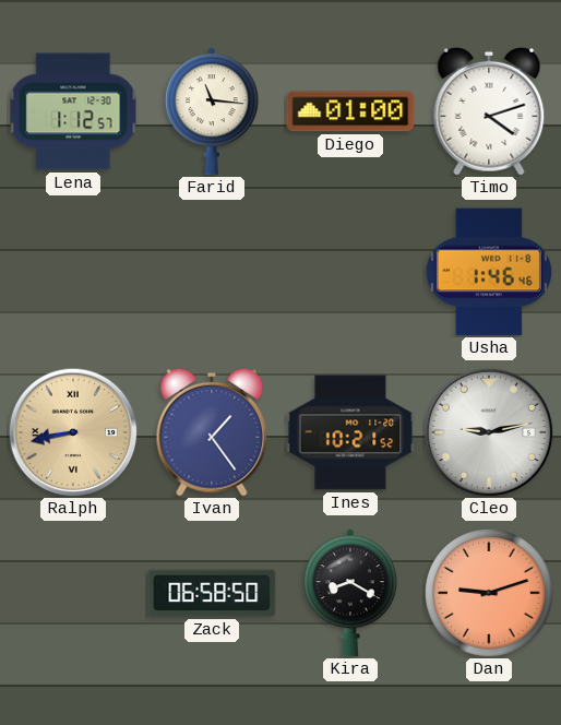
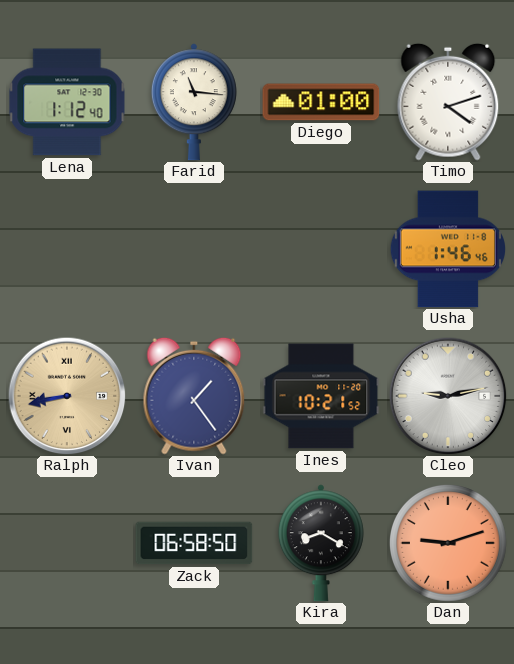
Lena: 1:12:57 -> 1:12:40 (67, 102)
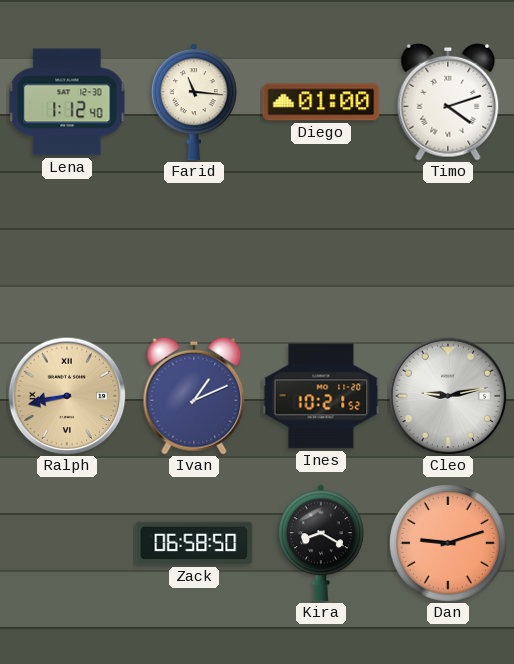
Usha: 1:46 -> none (447, 249)
Ivan: 1:24 -> 1:11 (194, 396)
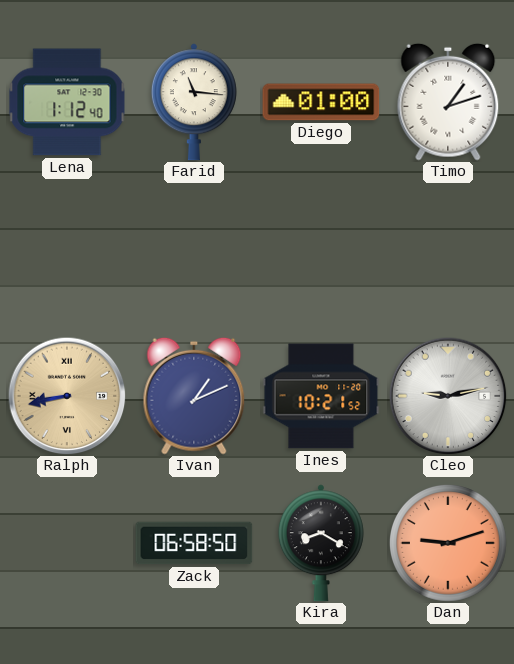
Timo: 4:12 -> 1:12 (448, 102)
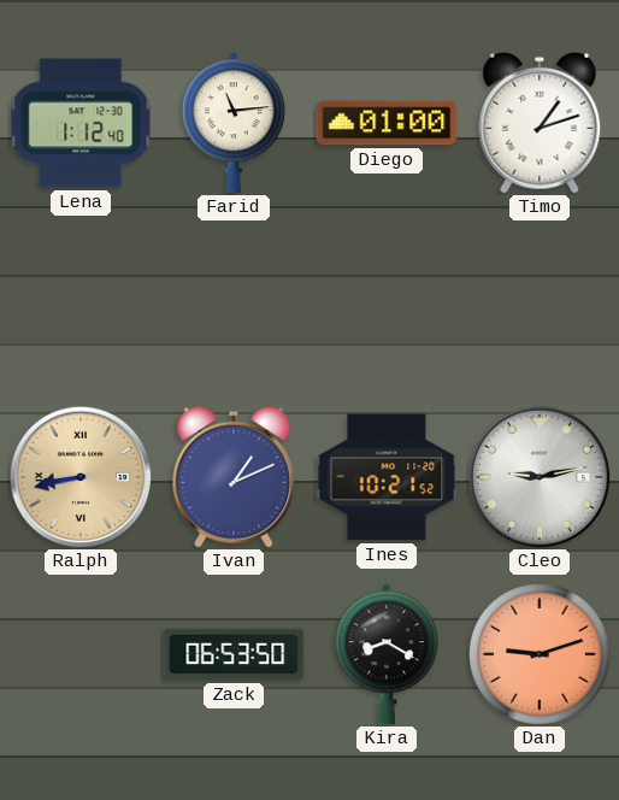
Farid: 11:16 -> 11:14 (234, 123)
Zack: 06:58 -> 06:53 (234, 654)
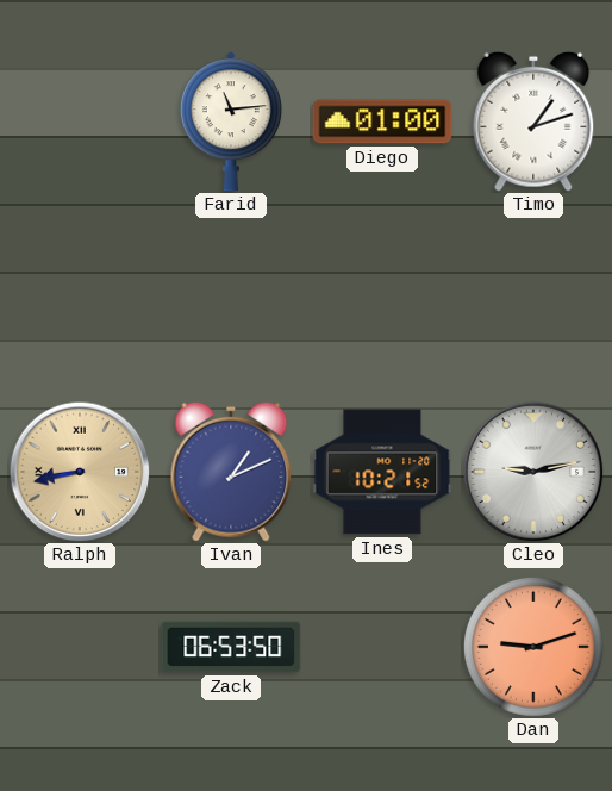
Lena: 1:12 -> none (81, 123)
Kira: 8:20 -> none (387, 654)
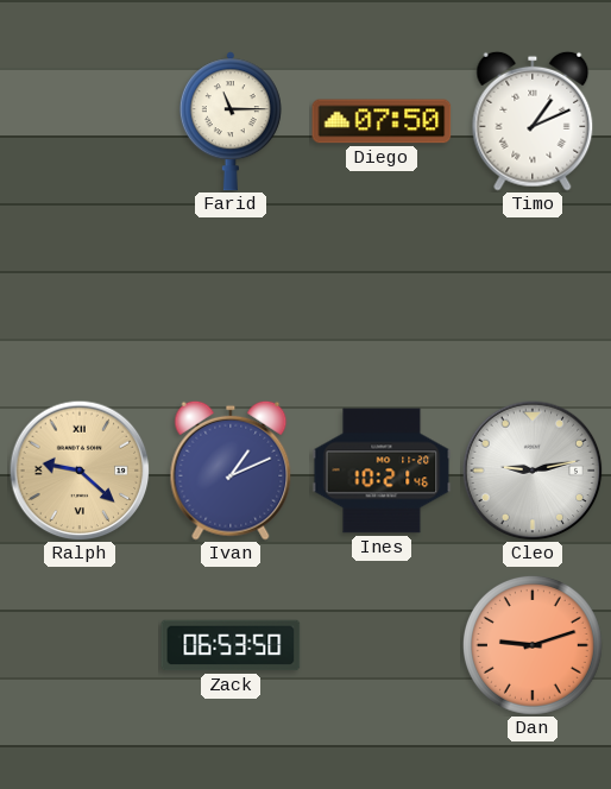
Farid: 11:14 -> 11:15 (231, 121)
Diego: 01:00 -> 07:50 (382, 121)
Timo: 1:12 -> 1:11 (533, 121)
Ralph: 8:43 -> 9:22 (80, 471)
Ines: 10:21:52 -> 10:21:46 (382, 471)
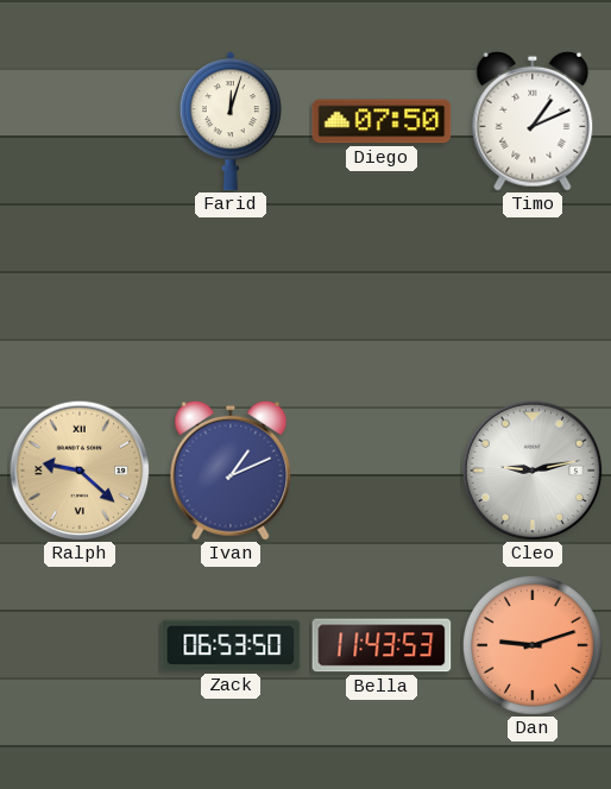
Farid: 11:15 -> 12:03 (231, 121)
Ines: 10:21 -> none (382, 471)
Bella: none -> 11:43 (382, 645)
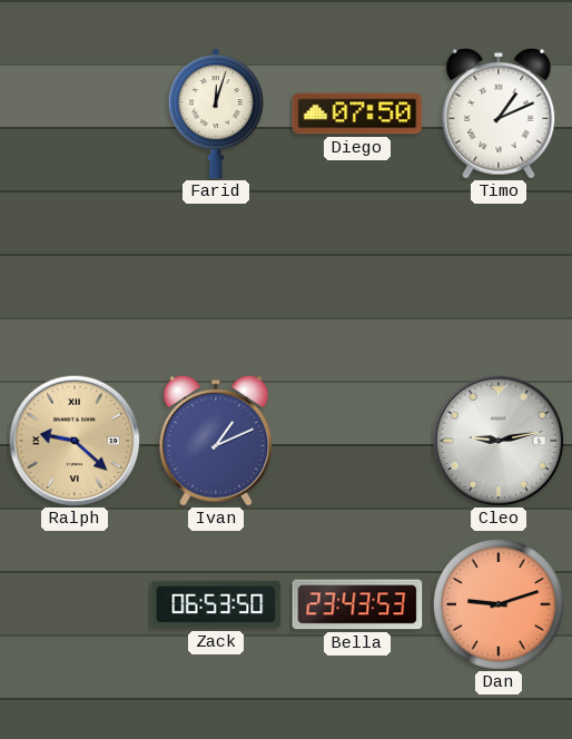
Bella: 11:43 -> 23:43 (357, 604)
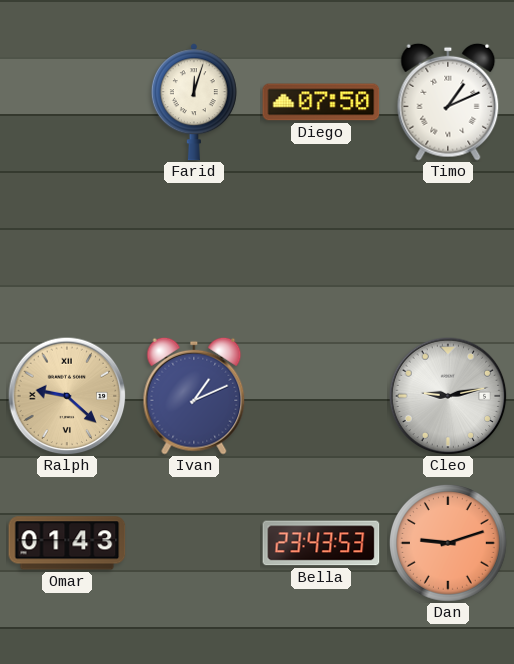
Omar: none -> 01:43 (67, 543)
Zack: 06:53 -> none (216, 604)
